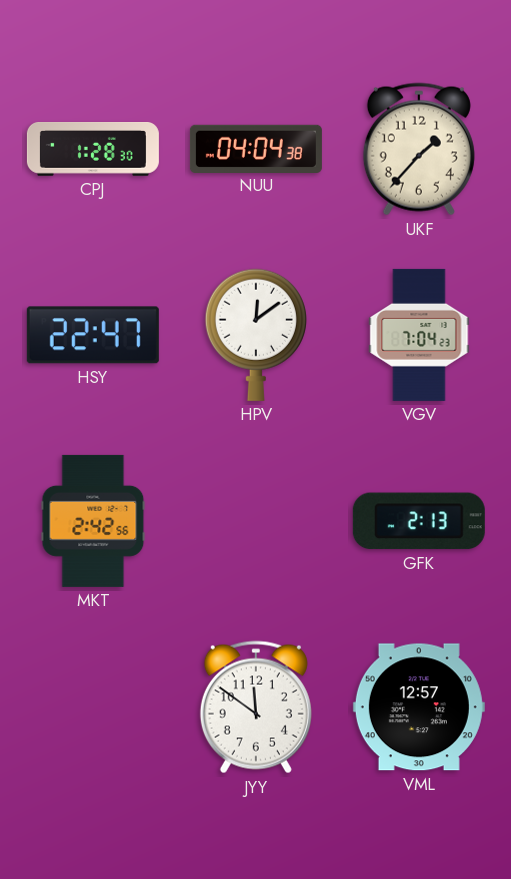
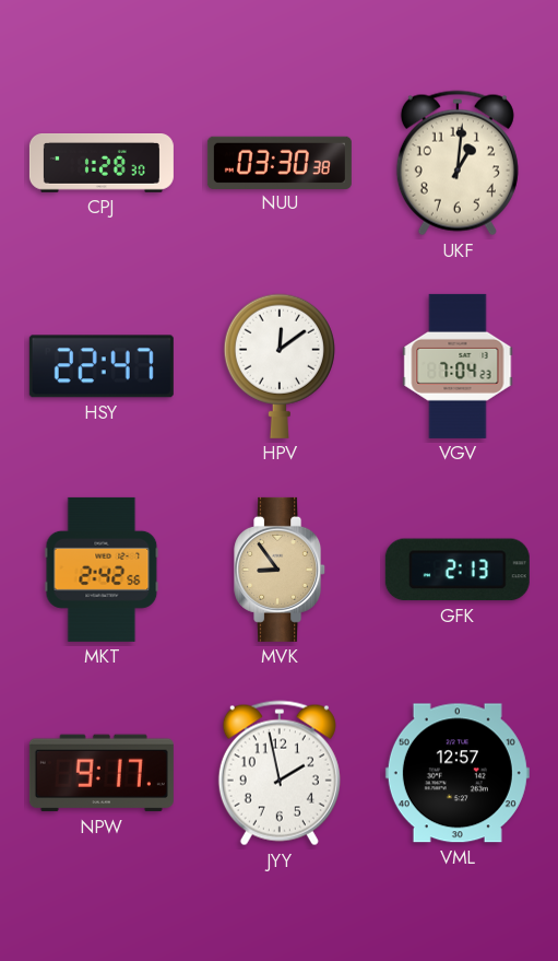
NUU: 04:04 -> 03:30 (280, 162)
UKF: 1:37 -> 1:01 (458, 163)
MVK: none -> 8:54 (281, 570)
NPW: none -> 9:17 (102, 773)
JYY: 11:51 -> 1:58 (280, 773)
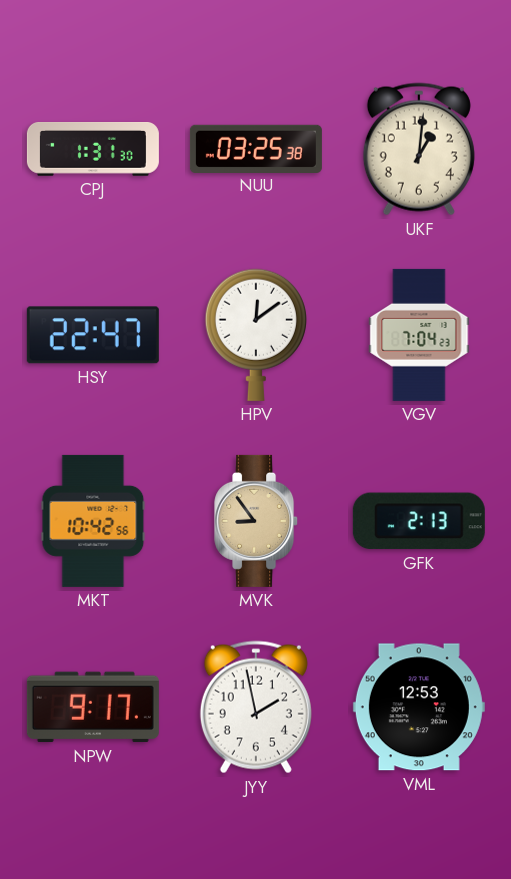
CPJ: 1:28 -> 1:31 (93, 150)
NUU: 03:30 -> 03:25 (256, 148)
MKT: 2:42 -> 10:42 (93, 521)
VML: 12:57 -> 12:53 (419, 707)
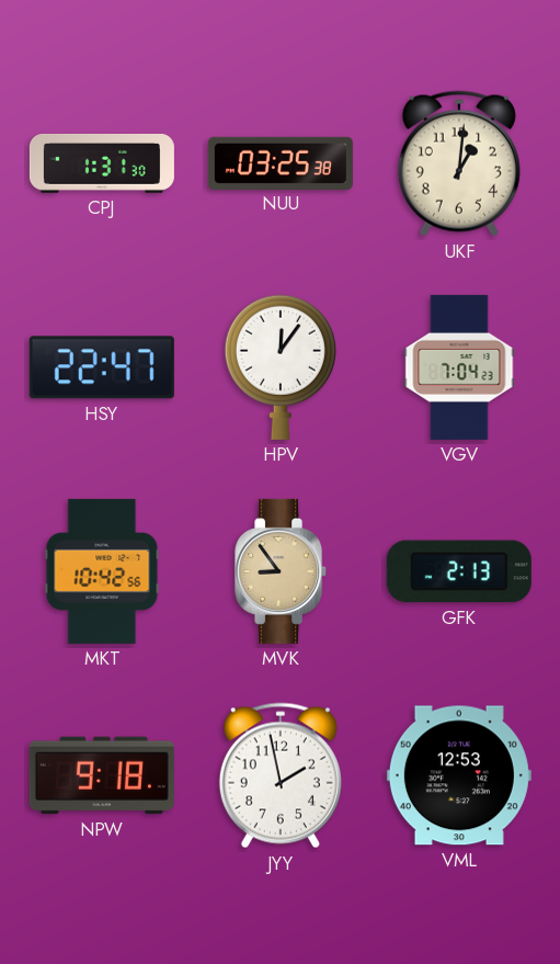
HPV: 12:09 -> 12:06 (281, 367)
NPW: 9:17 -> 9:18 (102, 775)
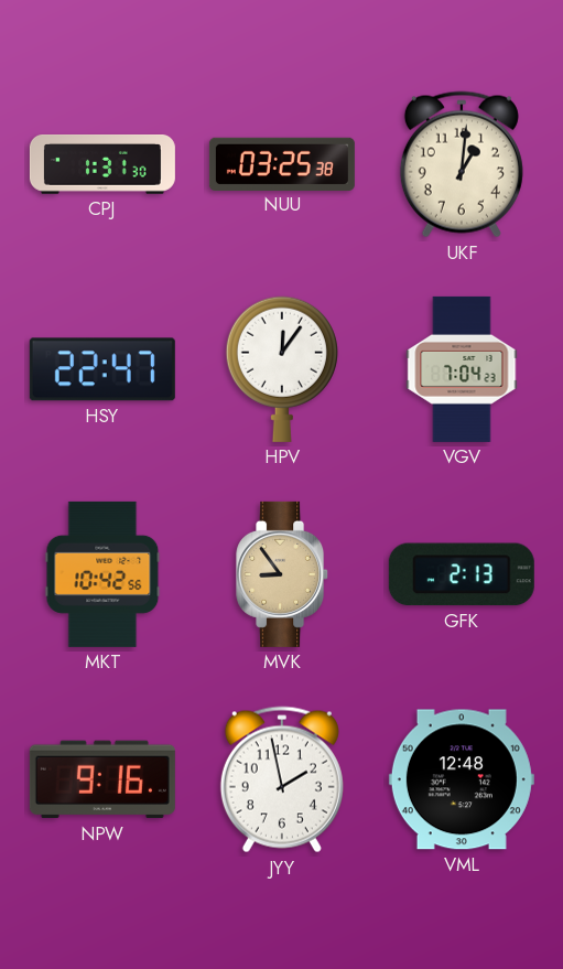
NPW: 9:18 -> 9:16 (102, 779)
VML: 12:53 -> 12:48 (462, 779)
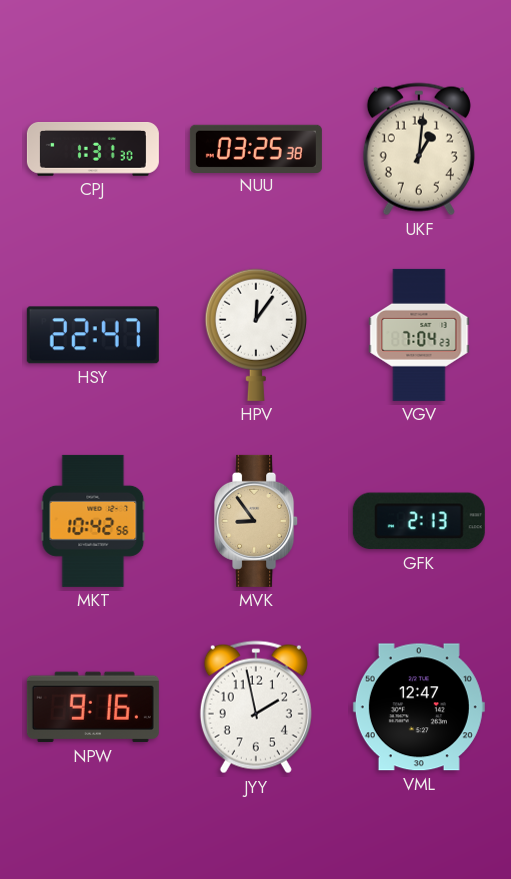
VML: 12:48 -> 12:47 (419, 707)
